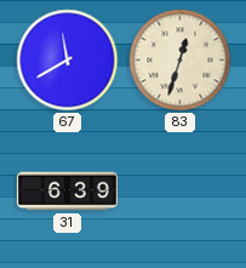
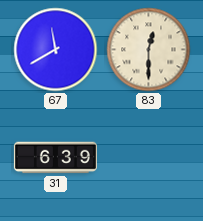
83: 12:33 -> 12:30 (149, 50)
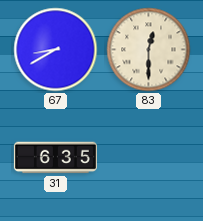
67: 11:40 -> 8:40 (56, 50)
31: 6:39 -> 6:35 (55, 158)
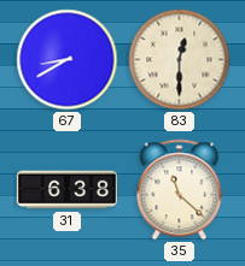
31: 6:35 -> 6:38 (66, 190)
35: none -> 11:22 (180, 190)
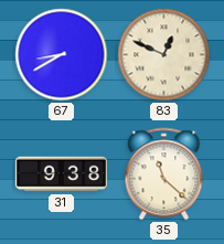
83: 12:30 -> 12:49 (164, 55)
31: 6:38 -> 9:38 (61, 174)
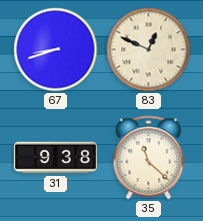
67: 8:40 -> 8:42 (56, 50)
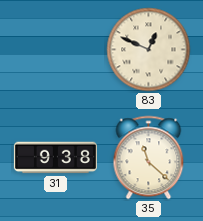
67: 8:42 -> none (56, 50)
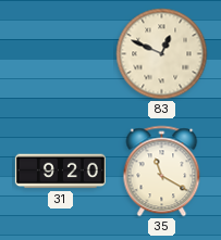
31: 9:38 -> 9:20 (60, 172)
35: 11:22 -> 11:20 (162, 172)
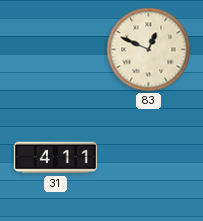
31: 9:20 -> 4:11 (55, 158)
35: 11:20 -> none (162, 172)
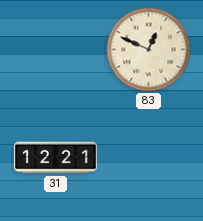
31: 4:11 -> 12:21 (55, 158)
